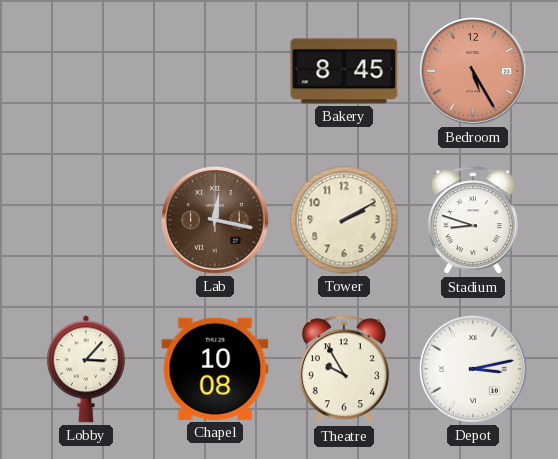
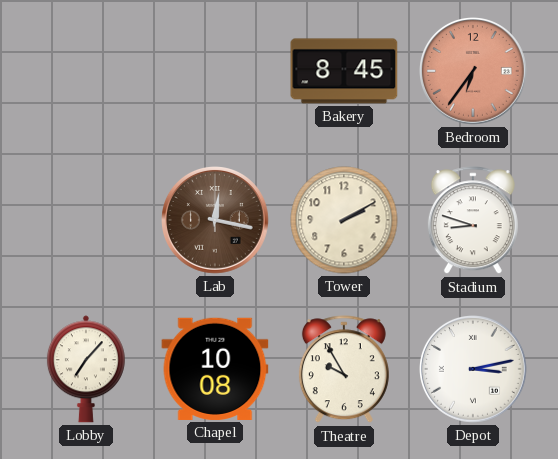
Bedroom: 5:25 -> 6:36 (474, 72)
Lobby: 3:07 -> 7:07 (86, 369)
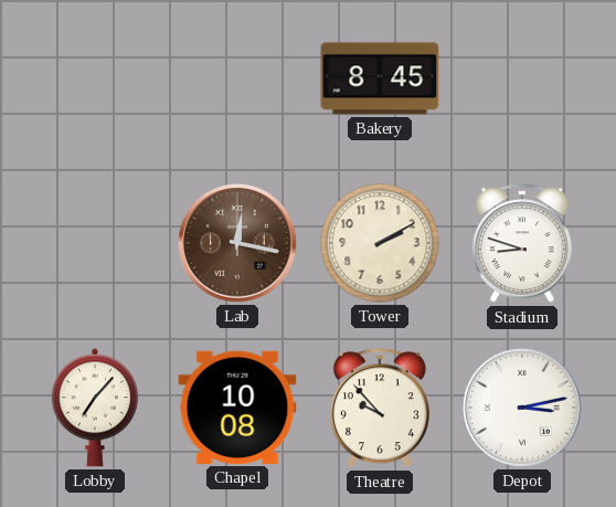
Bedroom: 6:36 -> none (474, 72)
Theatre: 9:55 -> 9:53 (380, 409)
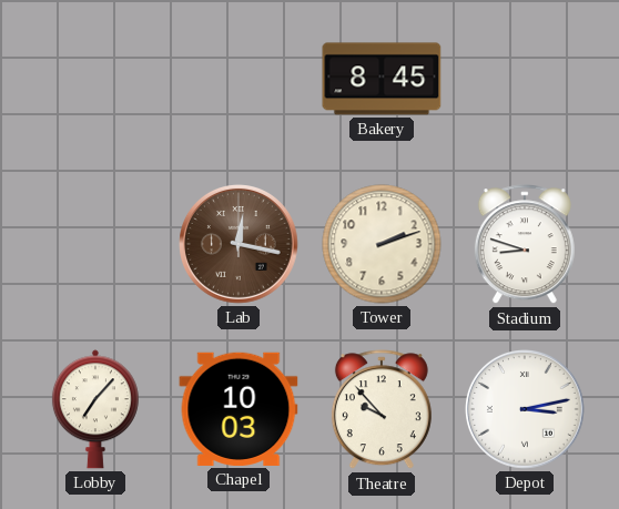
Tower: 2:10 -> 2:12 (382, 244)
Chapel: 10:08 -> 10:03 (239, 409)
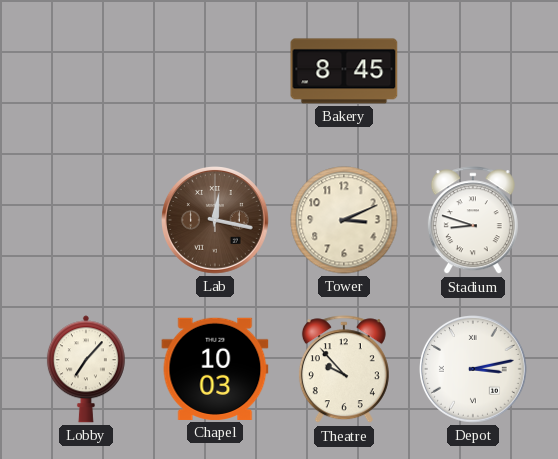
Tower: 2:12 -> 3:11 (344, 220)
